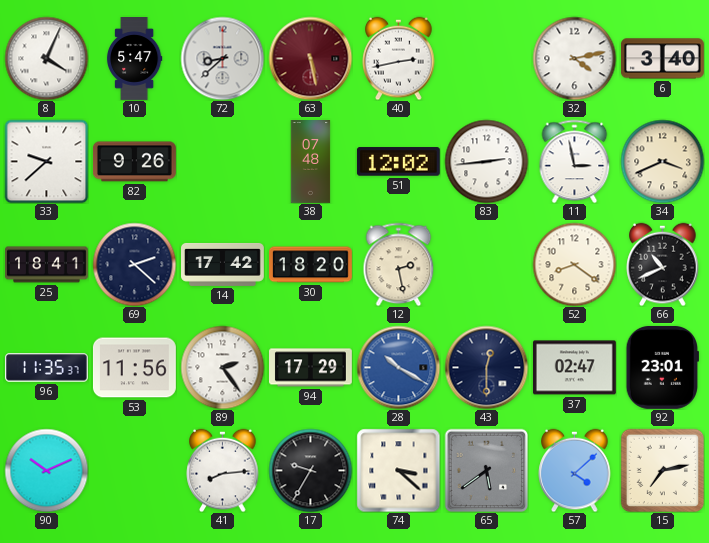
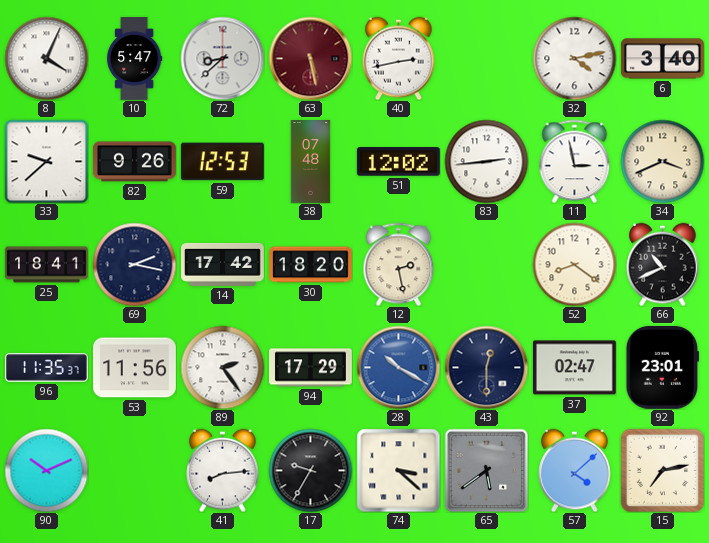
59: none -> 12:53 (222, 162)
69: 2:22 -> 2:17 (134, 264)
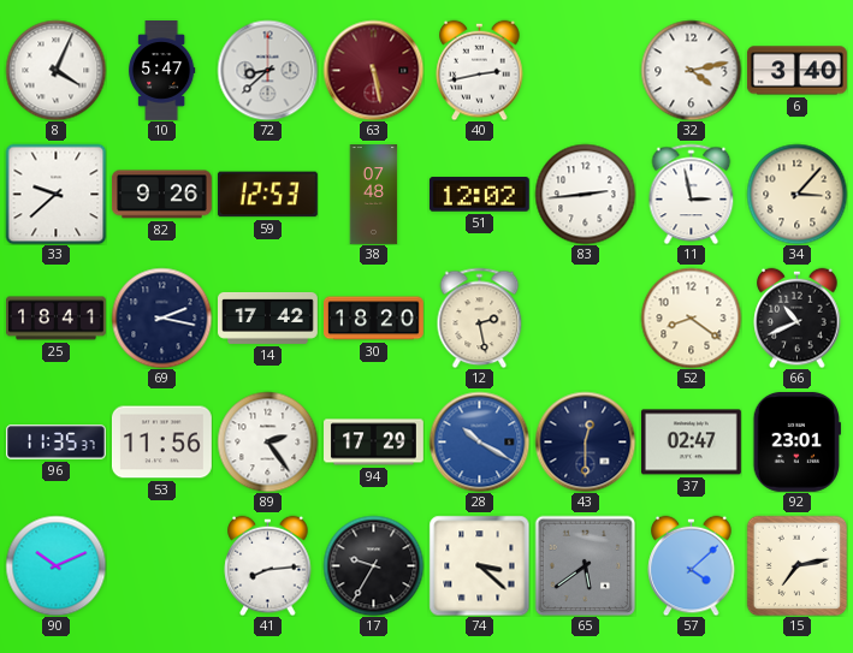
34: 3:41 -> 3:07 (796, 194)
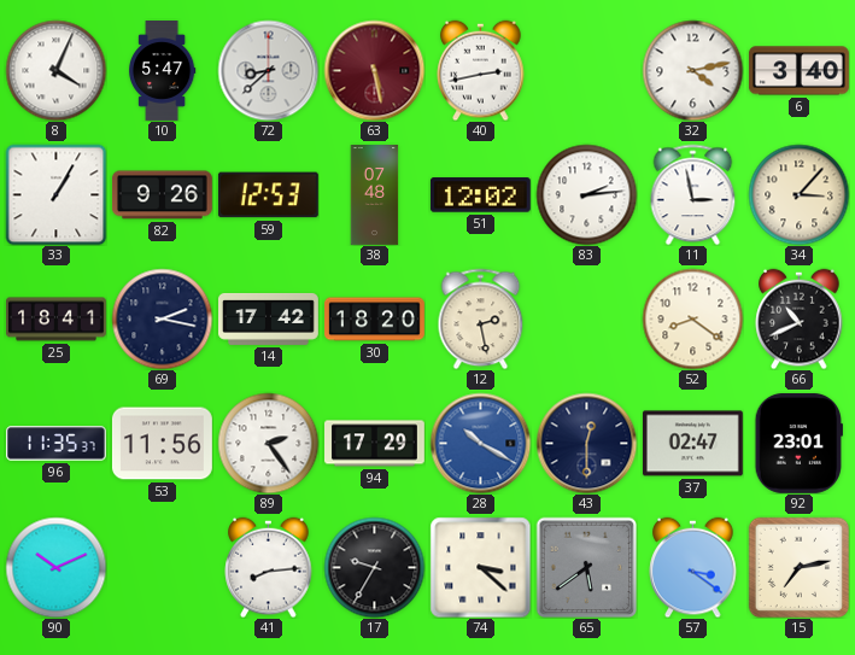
33: 9:38 -> 1:05 (55, 194)
83: 2:44 -> 2:14 (586, 194)
57: 4:08 -> 3:21 (693, 567)
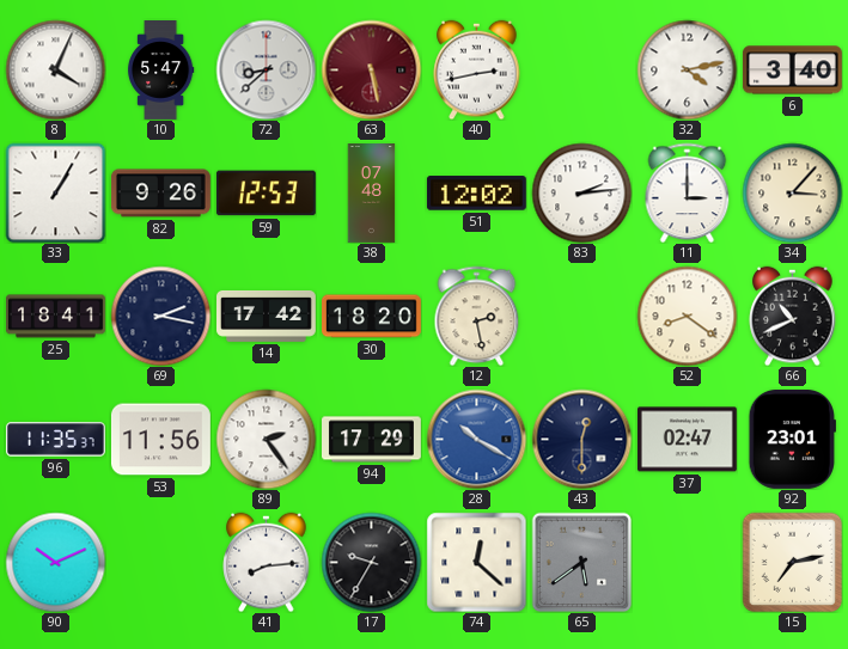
11: 2:58 -> 3:00 (688, 192)
74: 3:22 -> 12:22 (476, 562)
57: 3:21 -> none (693, 567)
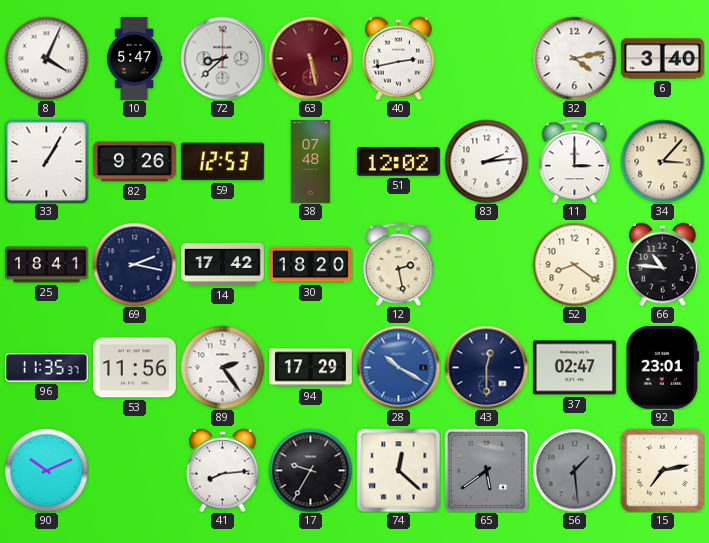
66: 10:41 -> 10:46 (663, 264)
56: none -> 1:29 (574, 470)
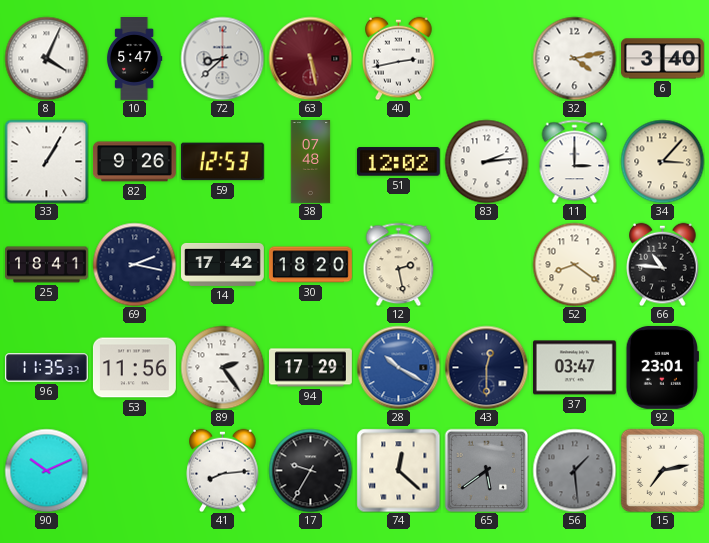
37: 02:47 -> 03:47 (574, 368)
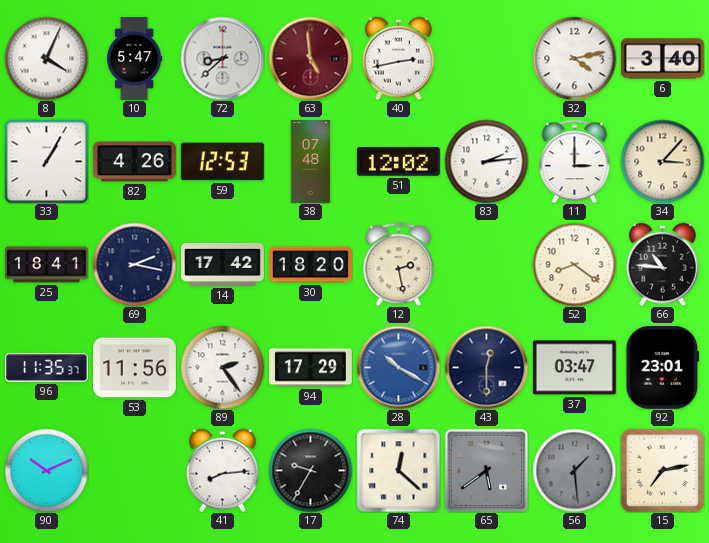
63: 5:28 -> 4:59 (310, 58)
82: 9:26 -> 4:26 (134, 162)
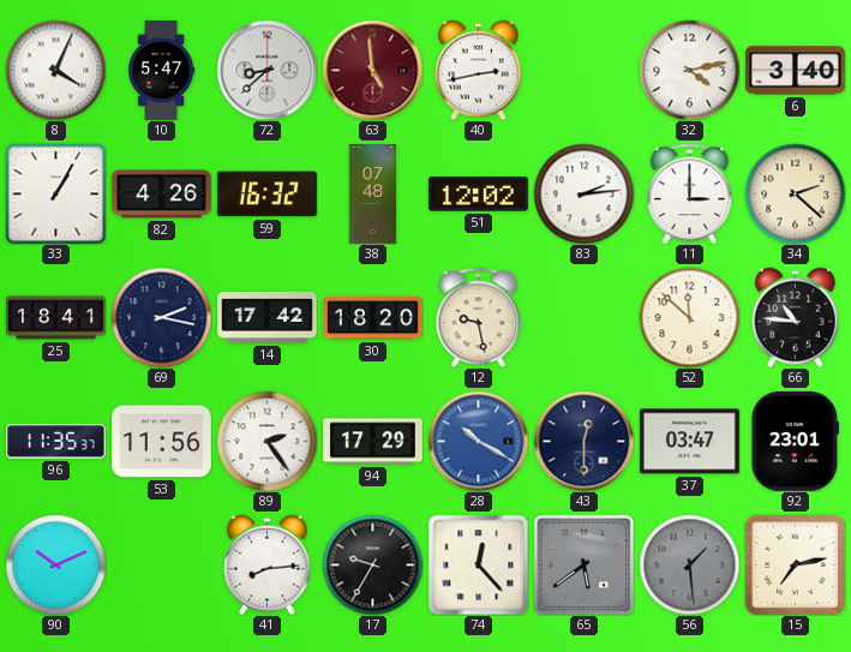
59: 12:53 -> 16:32 (266, 195)
34: 3:07 -> 2:22 (795, 193)
12: 2:28 -> 9:28 (479, 317)
52: 8:21 -> 11:52 (689, 317)
74: 12:22 -> 12:23 (478, 564)
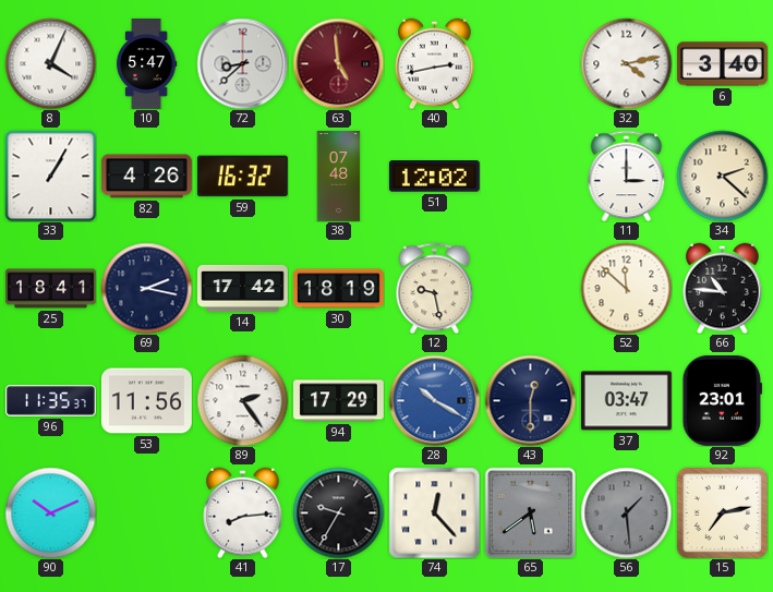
83: 2:14 -> none (583, 193)
30: 18:20 -> 18:19 (339, 289)
